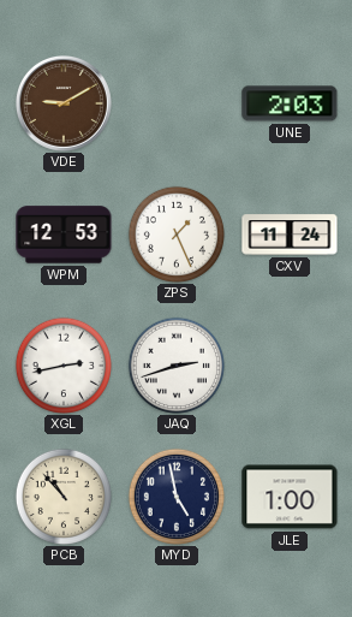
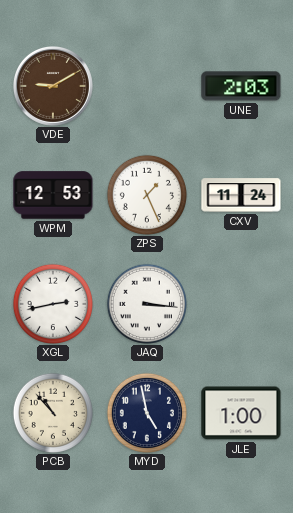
JAQ: 2:42 -> 3:16 (147, 304)
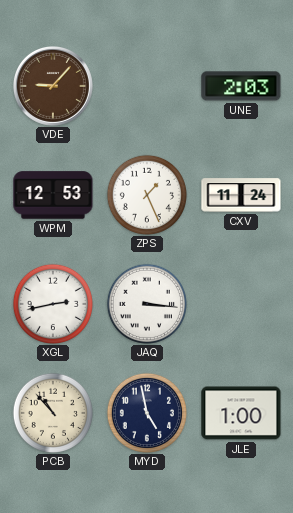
VDE: 9:10 -> 9:07 (53, 86)
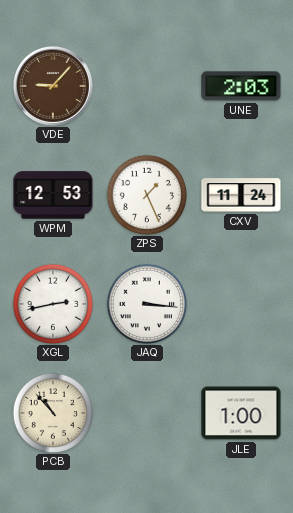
MYD: 4:58 -> none (147, 413)
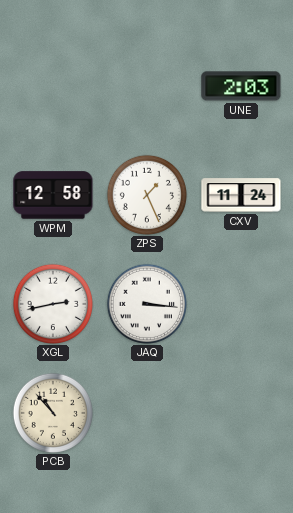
VDE: 9:07 -> none (53, 86)
WPM: 12:53 -> 12:58 (53, 195)
JLE: 1:00 -> none (241, 413)
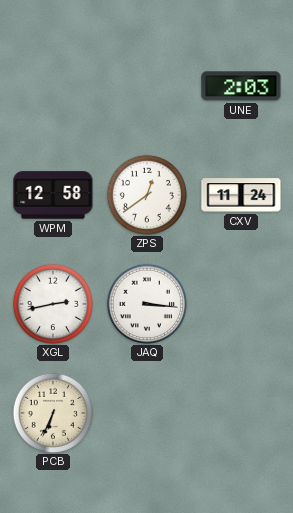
ZPS: 1:26 -> 12:39 (147, 195)
PCB: 10:53 -> 6:34 (53, 413)
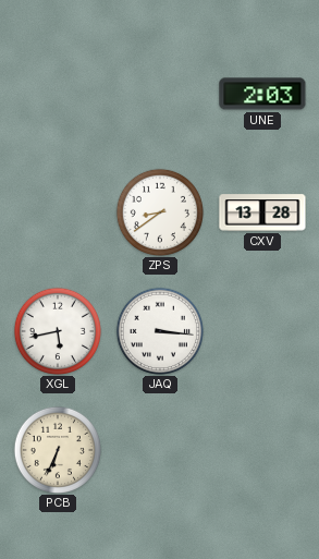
WPM: 12:58 -> none (53, 195)
ZPS: 12:39 -> 8:39 (160, 212)
CXV: 11:24 -> 13:28 (262, 212)
XGL: 2:43 -> 5:43 (58, 331)
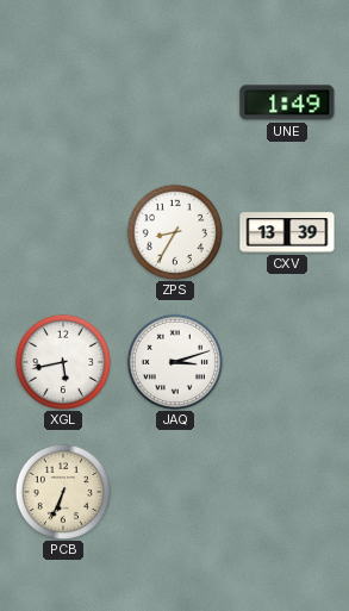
UNE: 2:03 -> 1:49 (287, 102)
ZPS: 8:39 -> 8:35 (175, 232)
CXV: 13:28 -> 13:39 (287, 232)
JAQ: 3:16 -> 3:12 (175, 362)
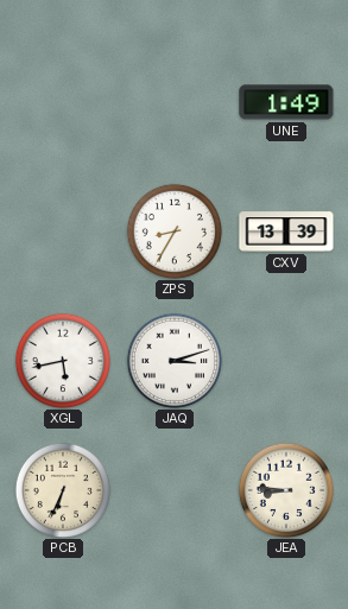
JEA: none -> 8:46 (286, 490)
